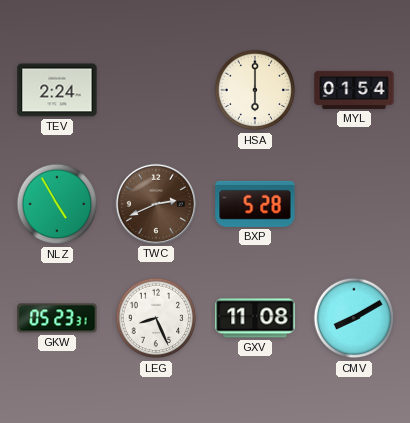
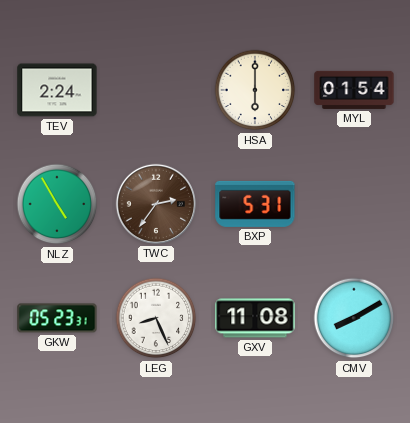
TWC: 2:41 -> 2:36 (156, 204)
BXP: 5:28 -> 5:31 (255, 204)
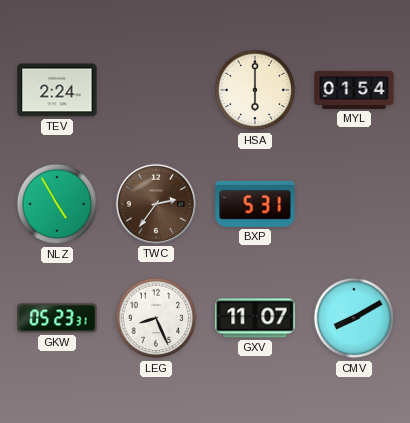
GXV: 11:08 -> 11:07 (255, 318)
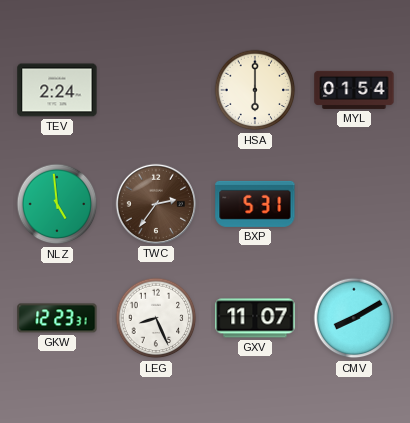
NLZ: 4:55 -> 4:59 (57, 204)
GKW: 05:23 -> 12:23 (57, 318)
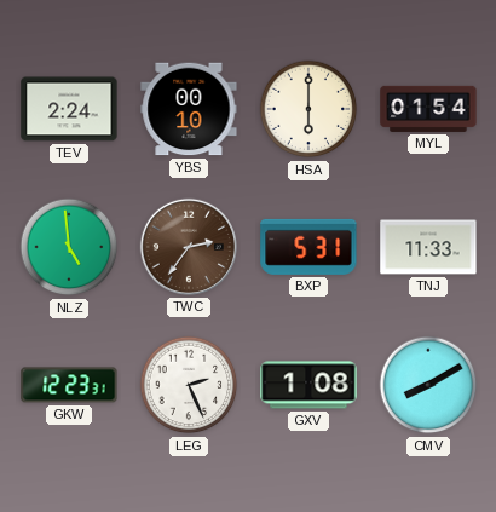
YBS: none -> 00:10 (189, 109)
TNJ: none -> 11:33 (428, 247)
LEG: 8:26 -> 2:26 (189, 385)
GXV: 11:07 -> 1:08 (308, 385)
